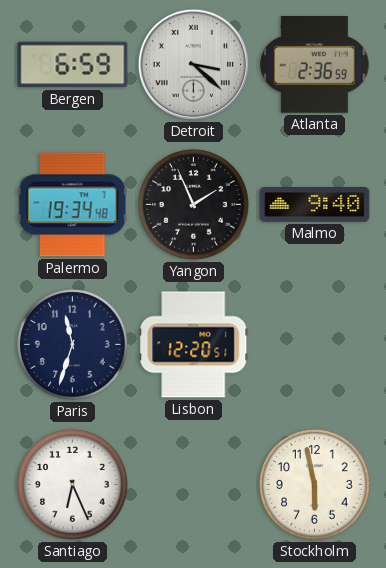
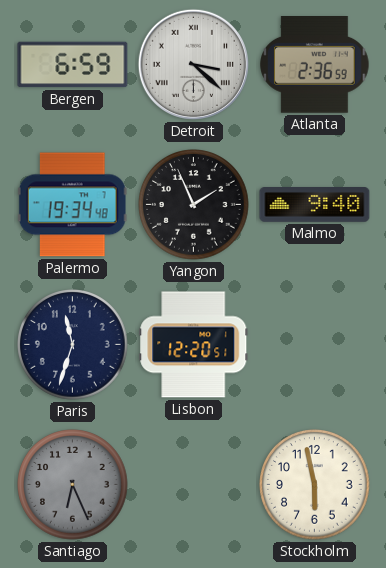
Santiago dial: white -> grey (73, 485)
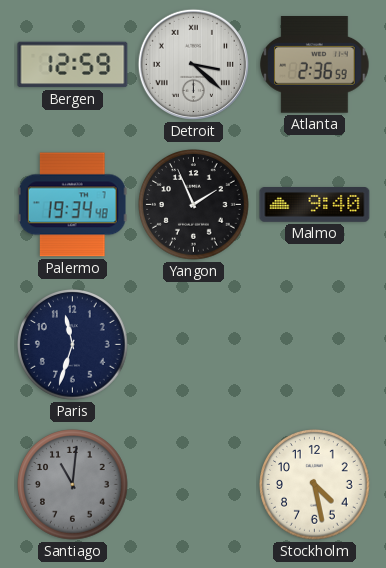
Bergen: 6:59 -> 12:59 (73, 65)
Lisbon: 12:20 -> none (194, 345)
Santiago: 6:26 -> 11:01 (73, 485)
Stockholm: 5:58 -> 4:28 (315, 485)
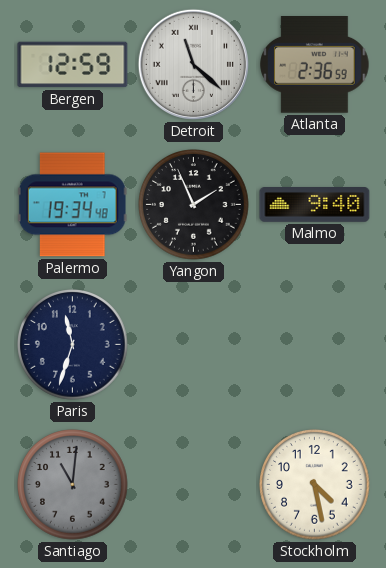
Detroit: 3:22 -> 11:22 (193, 64)
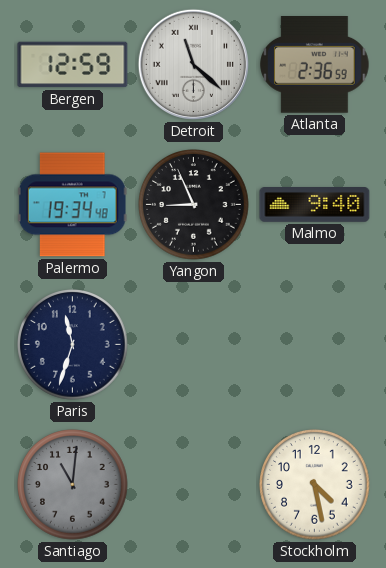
Yangon: 1:56 -> 8:56 (194, 205)
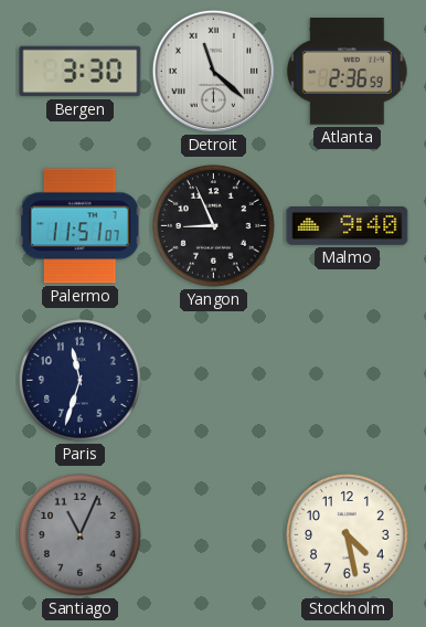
Bergen: 12:59 -> 3:30 (81, 72)
Palermo: 19:34 -> 11:51 (79, 226)
Santiago: 11:01 -> 11:04 (81, 535)
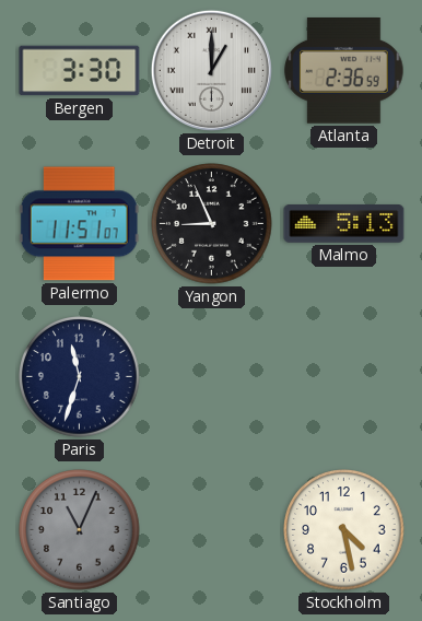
Detroit: 11:22 -> 1:00 (211, 70)
Malmo: 9:40 -> 5:13 (344, 224)
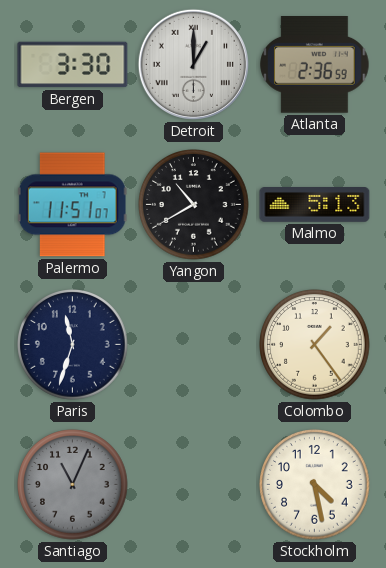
Yangon: 8:56 -> 10:40 (194, 205)
Colombo: none -> 1:24 (315, 345)
